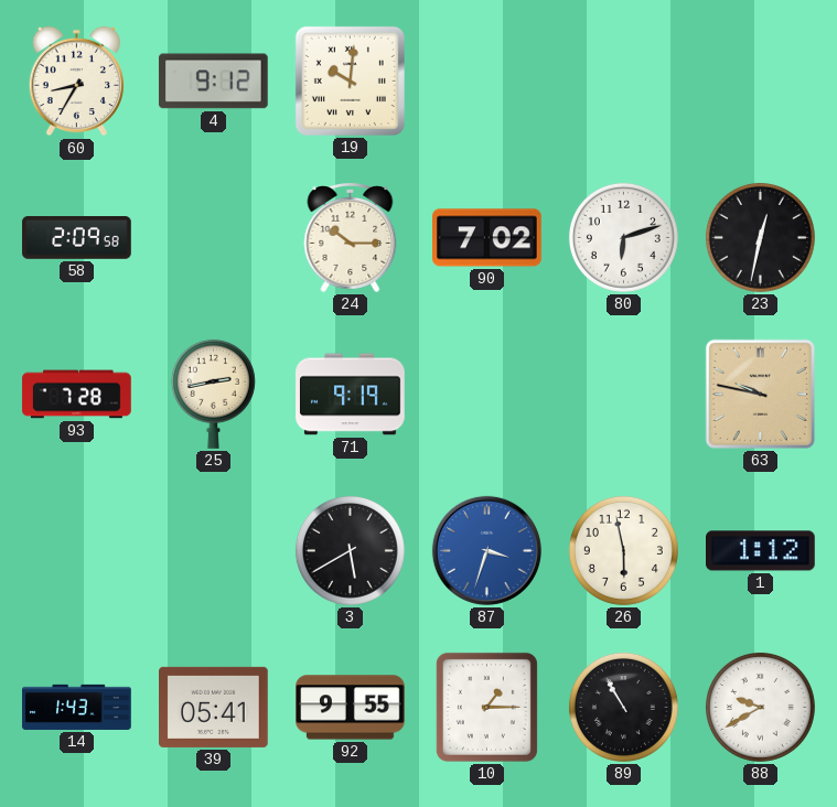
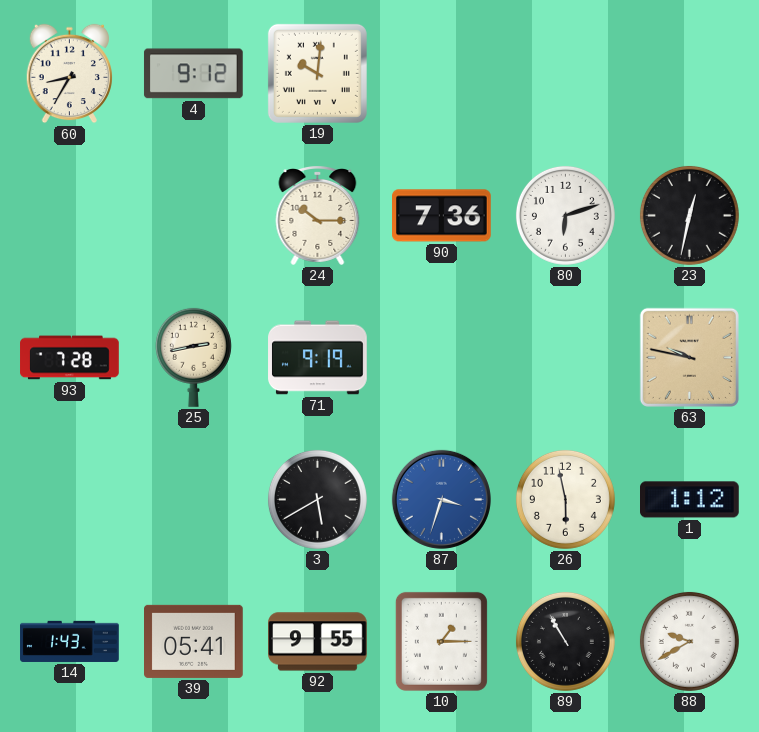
58: 2:09 -> none (77, 238)
90: 7:02 -> 7:36 (442, 216)
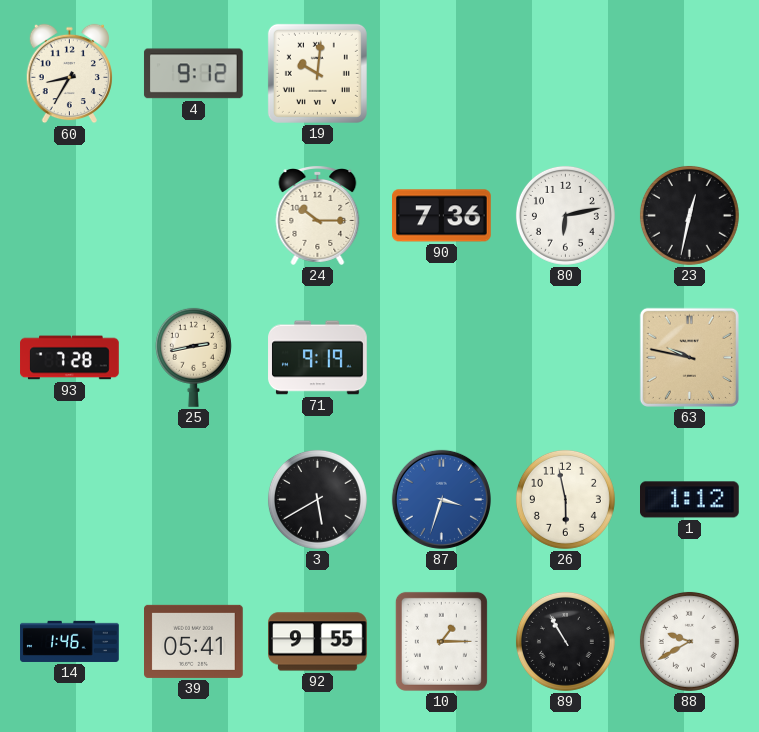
80: 6:12 -> 6:13 (565, 215)
14: 1:43 -> 1:46 (70, 641)
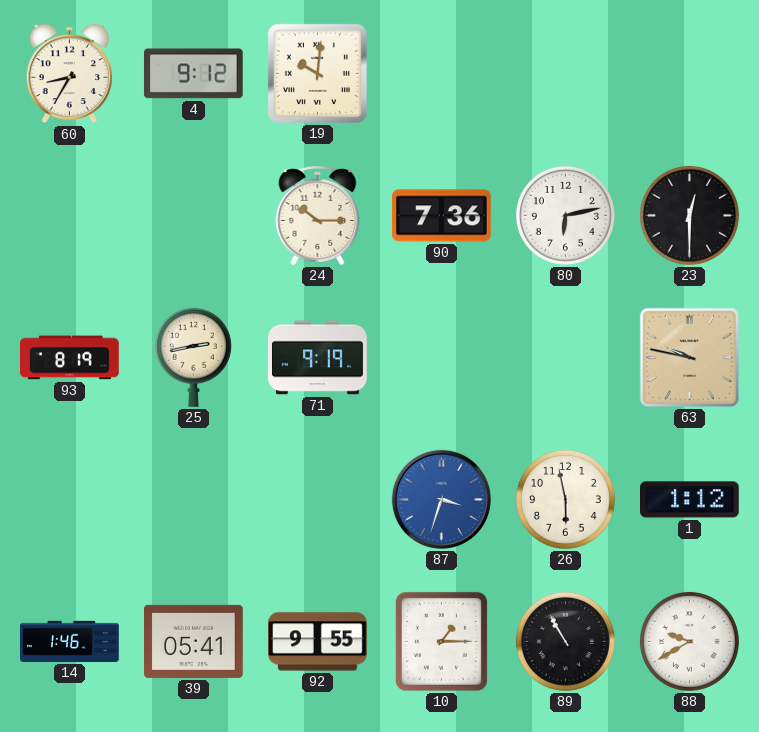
23: 12:32 -> 12:30 (689, 215)
93: 7:28 -> 8:19 (70, 358)
3: 5:40 -> none (317, 499)
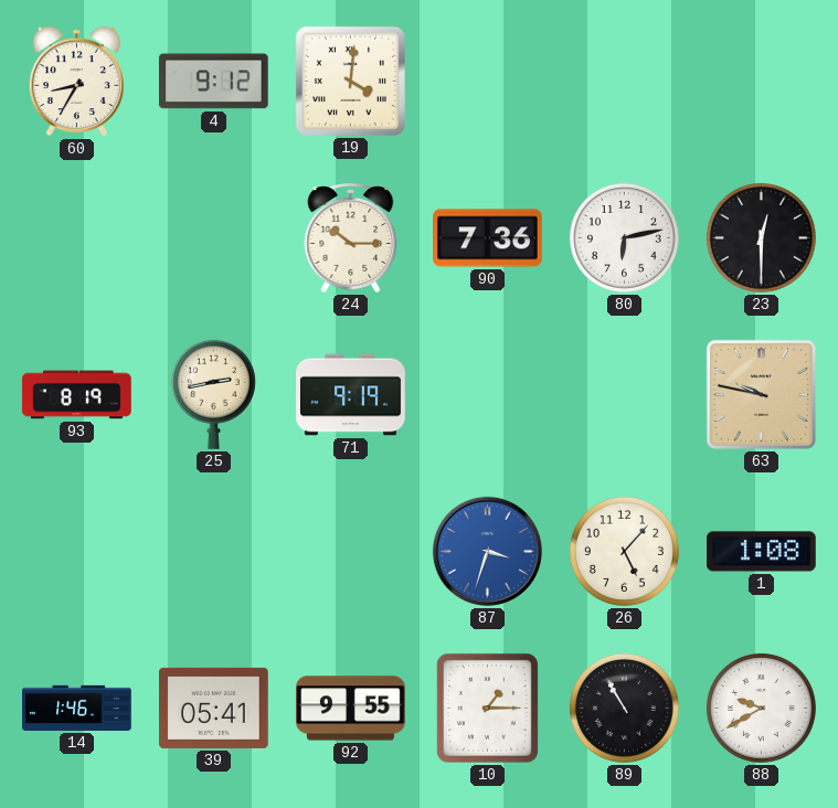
19: 10:01 -> 4:01 (350, 81)
26: 5:58 -> 5:07 (624, 551)
1: 1:12 -> 1:08 (762, 552)
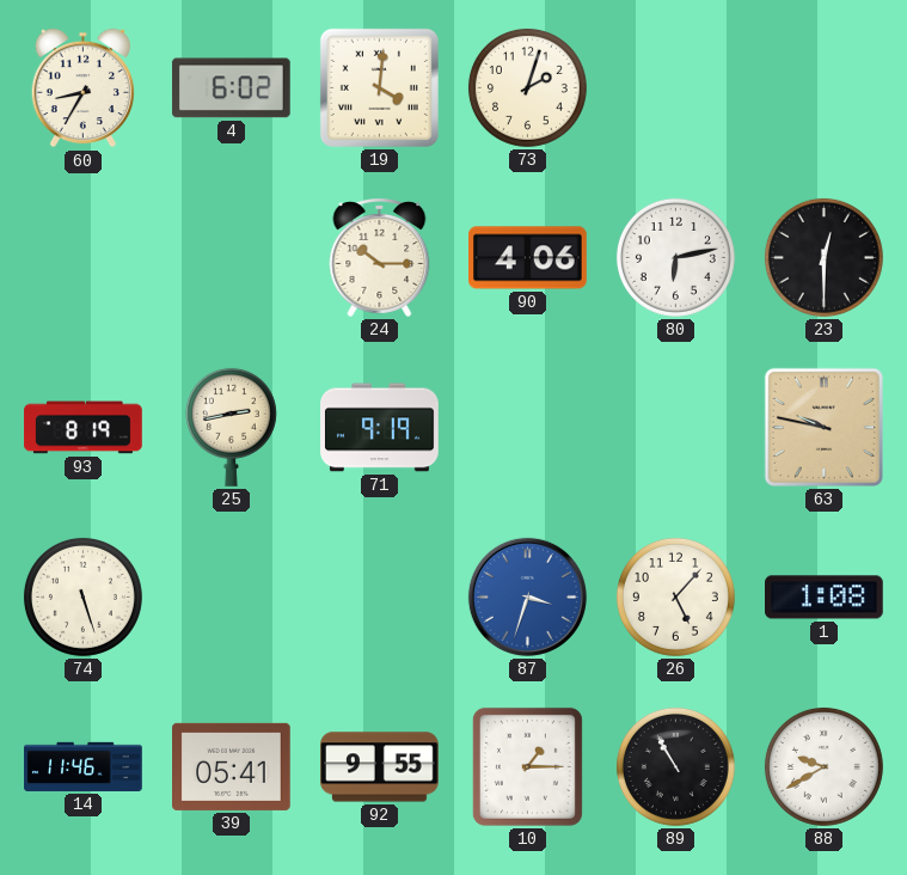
4: 9:12 -> 6:02 (231, 88)
73: none -> 2:03 (527, 87)
90: 7:36 -> 4:06 (528, 258)
74: none -> 5:27 (82, 596)
14: 1:46 -> 11:46 (84, 766)
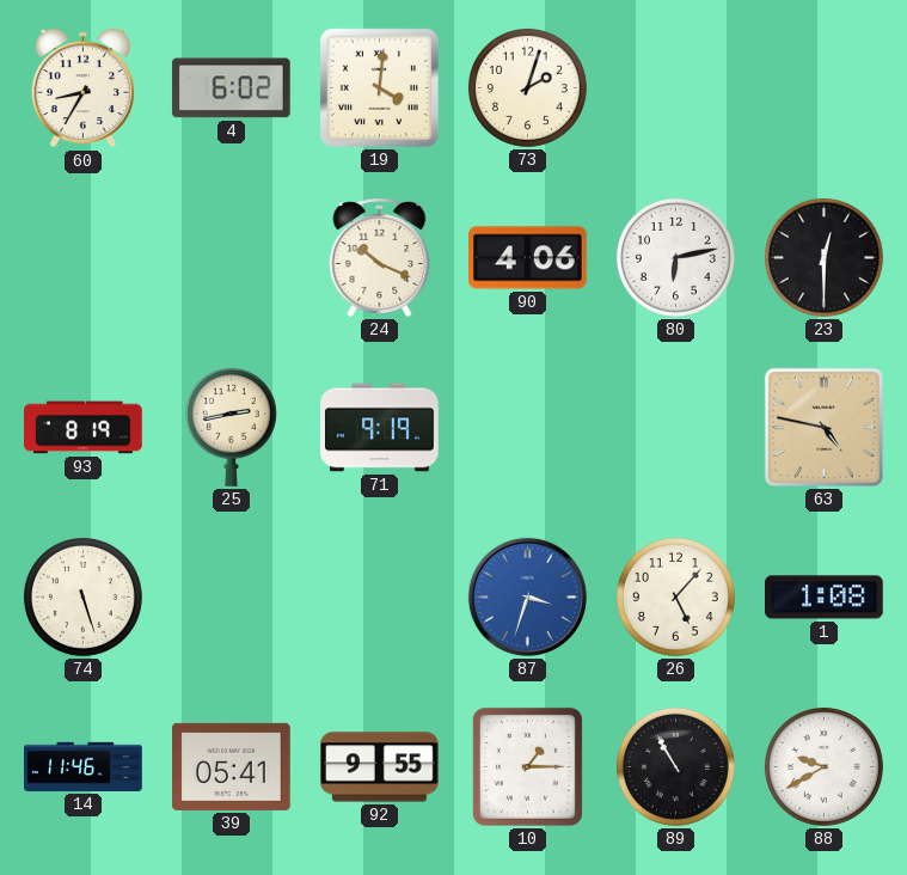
24: 10:15 -> 10:19 (380, 258)
63: 9:47 -> 4:47 (823, 427)
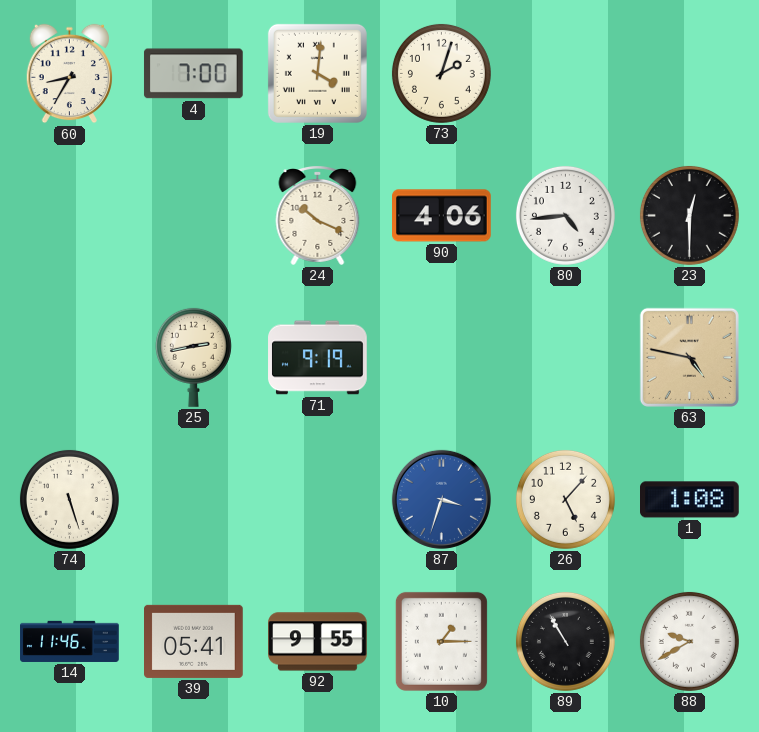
4: 6:02 -> 7:00 (193, 74)
80: 6:13 -> 4:44 (565, 215)
93: 8:19 -> none (84, 428)
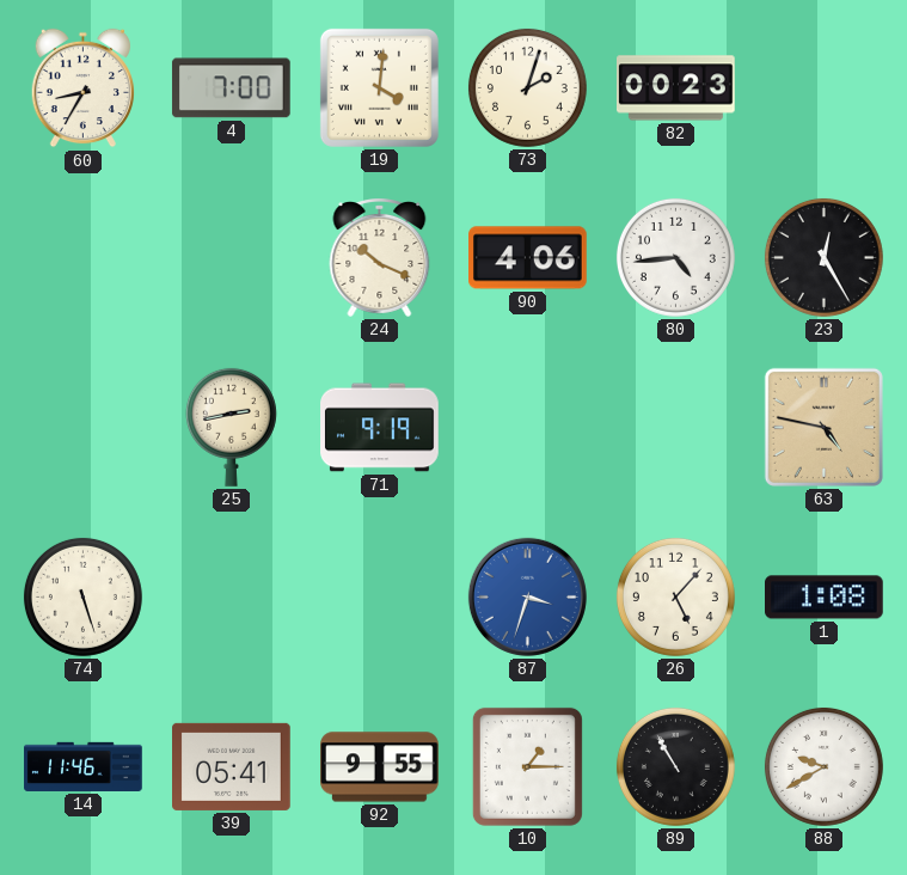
82: none -> 00:23 (676, 88)
23: 12:30 -> 12:25 (823, 257)
